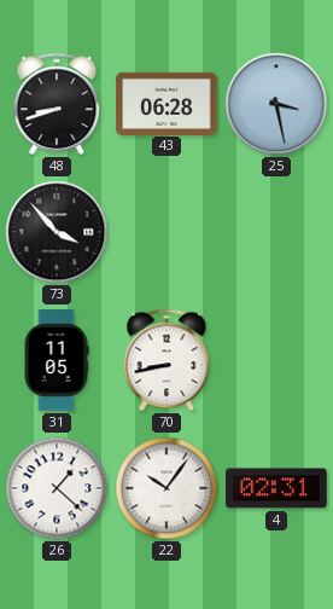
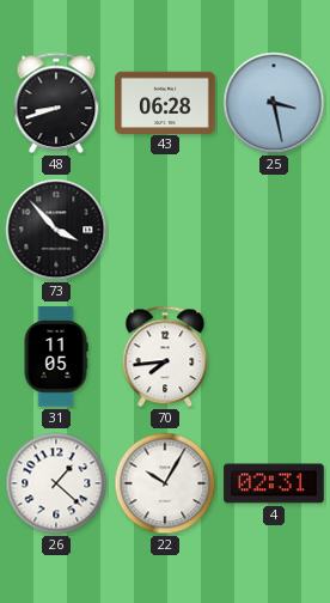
70: 8:43 -> 7:44 (165, 357)
22: 10:06 -> 10:05 (165, 483)
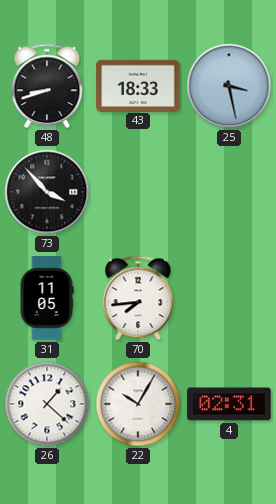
43: 06:28 -> 18:33 (138, 85)
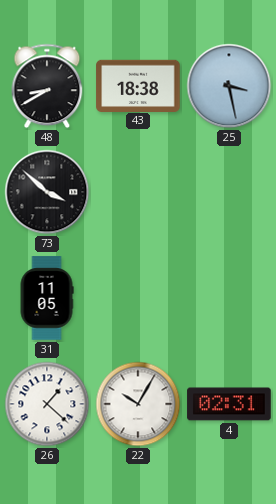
48: 8:42 -> 8:40 (47, 86)
43: 18:33 -> 18:38 (138, 85)
73: 3:53 -> 3:52 (47, 192)
70: 7:44 -> none (138, 298)
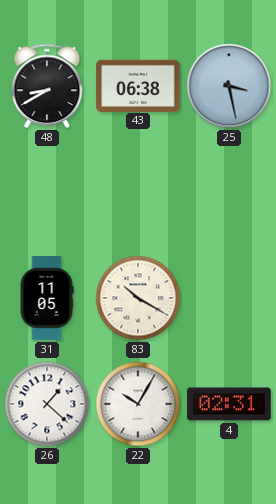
43: 18:38 -> 06:38 (138, 85)
73: 3:52 -> none (47, 192)
83: none -> 10:20 (138, 298)
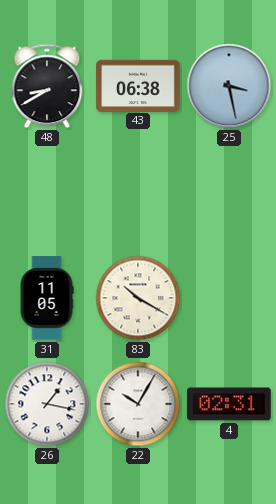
26: 1:22 -> 1:17 (47, 404)
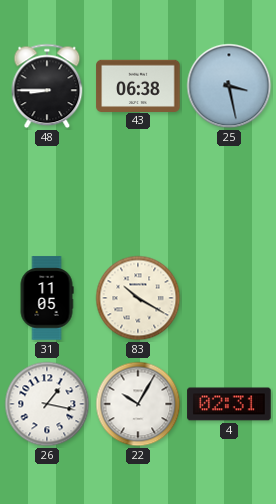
48: 8:40 -> 8:45 (47, 86)
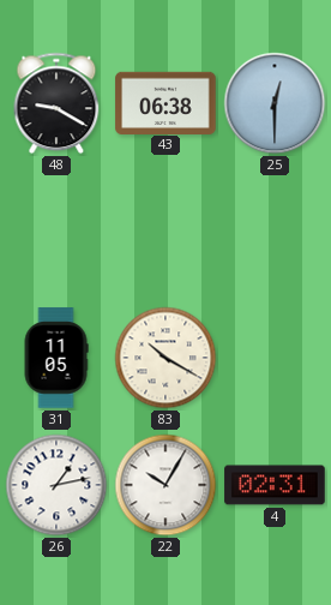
48: 8:45 -> 9:20 (56, 103)
25: 3:28 -> 12:30 (275, 103)
26: 1:17 -> 1:13 (56, 485)
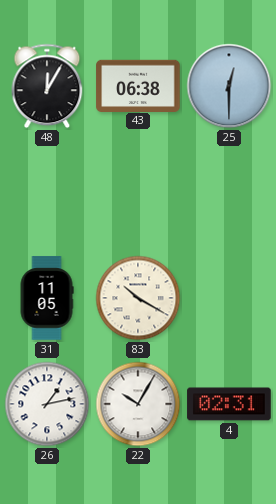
48: 9:20 -> 12:05 (47, 86)
